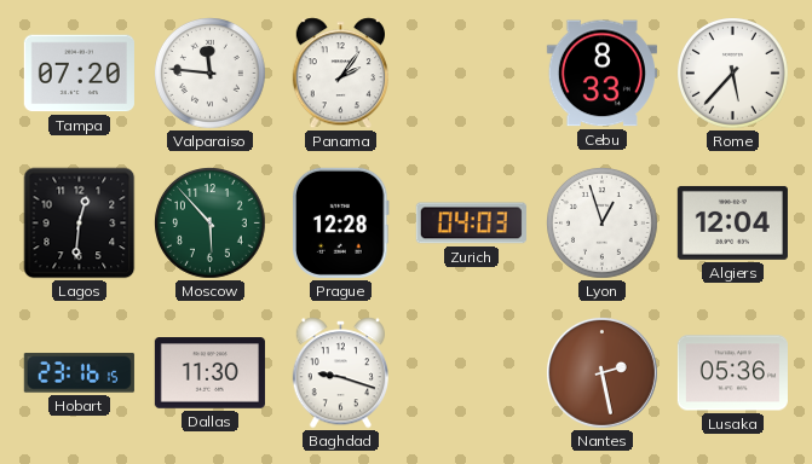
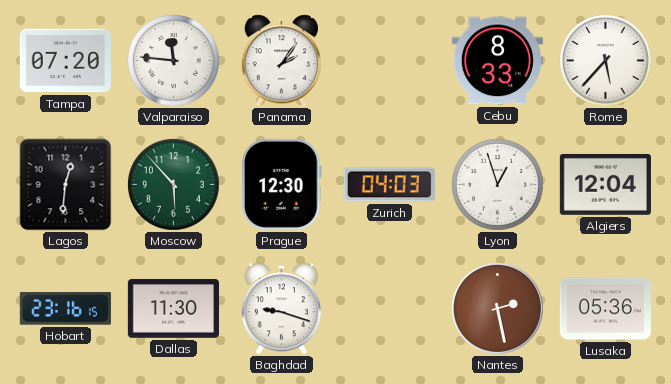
Prague: 12:28 -> 12:30 (282, 184)
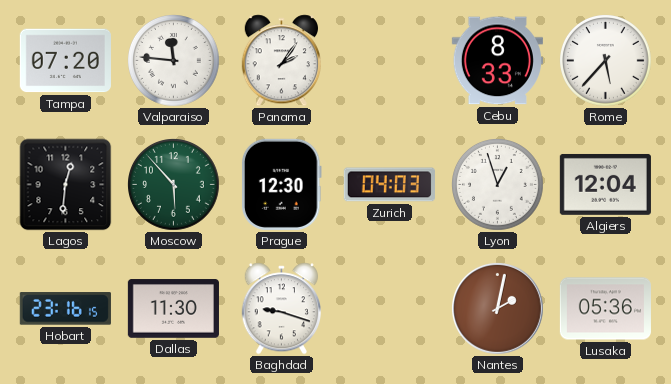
Nantes: 2:28 -> 2:02 (497, 308)
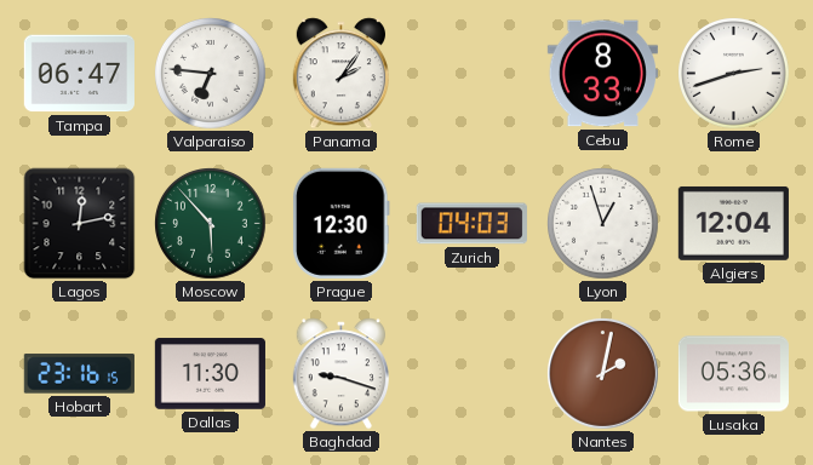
Tampa: 07:20 -> 06:47 (79, 74)
Valparaiso: 11:46 -> 6:46 (211, 74)
Rome: 5:37 -> 2:42 (734, 74)
Lagos: 12:31 -> 12:13 (80, 224)
